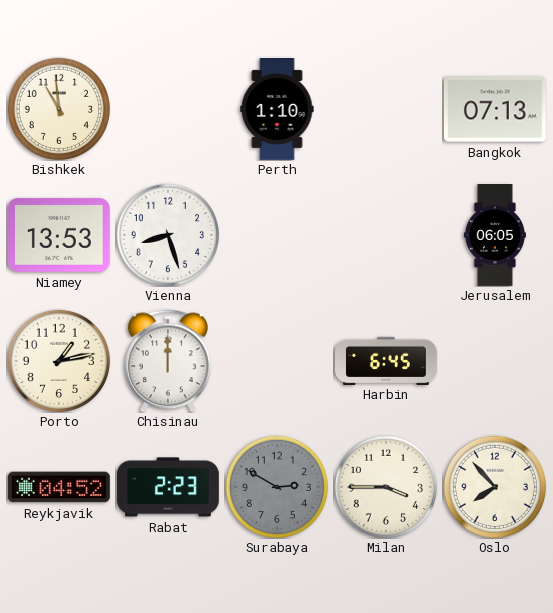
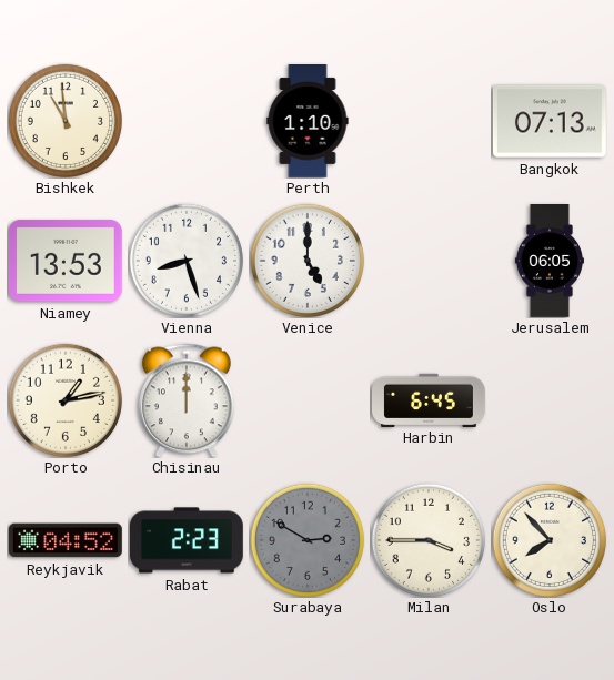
Venice: none -> 5:00 (308, 261)
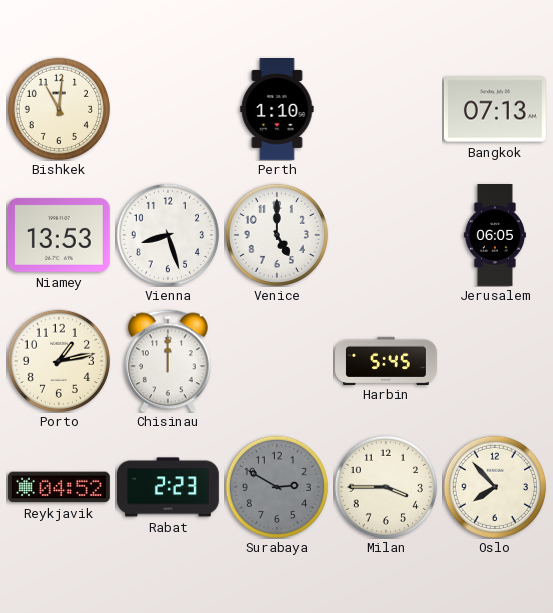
Bishkek: 10:59 -> 11:01 (59, 109)
Harbin: 6:45 -> 5:45 (387, 360)
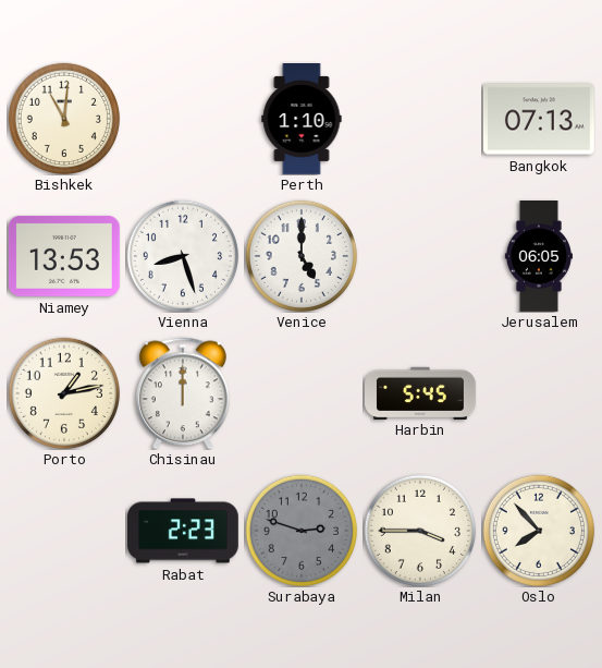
Reykjavik: 04:52 -> none (59, 487)
Surabaya: 2:50 -> 2:48 (302, 531)
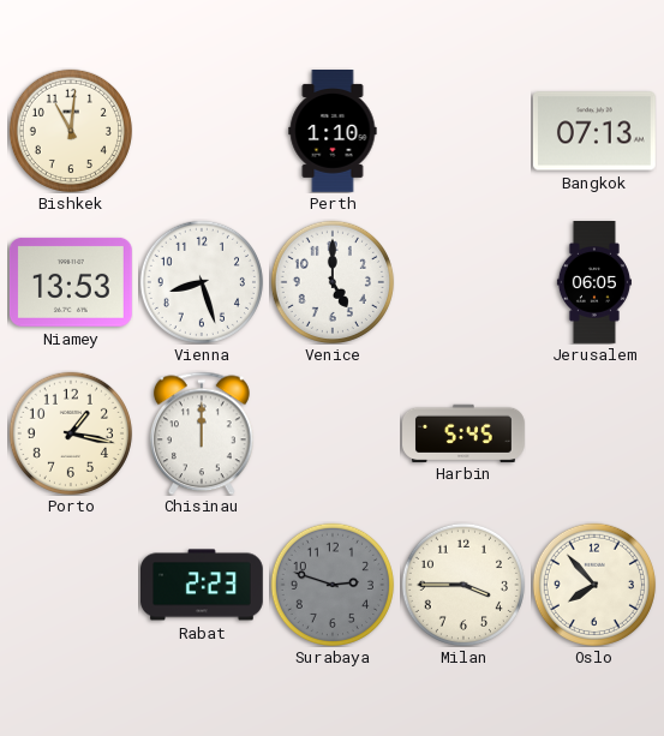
Porto: 1:13 -> 1:17 (71, 433)
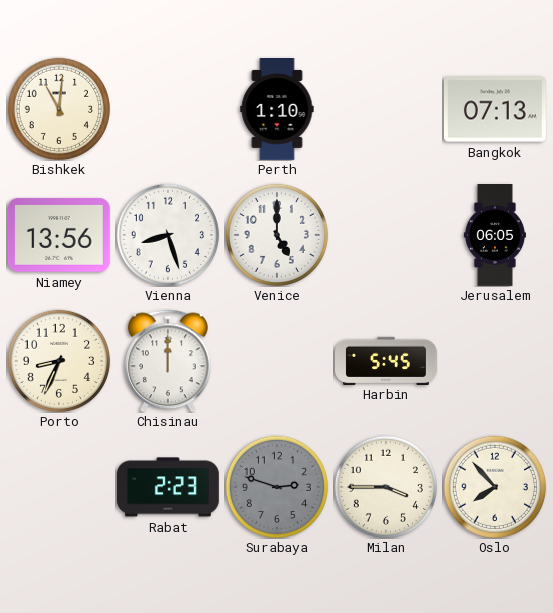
Niamey: 13:53 -> 13:56 (59, 235)
Porto: 1:17 -> 8:34 (59, 361)
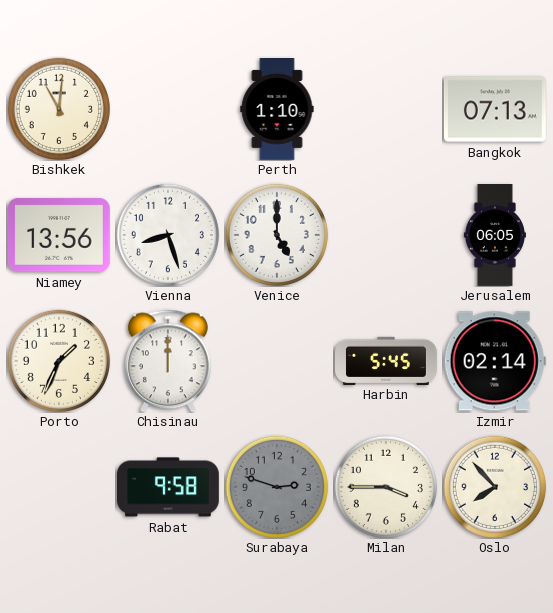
Porto: 8:34 -> 1:34 (59, 361)
Izmir: none -> 02:14 (495, 361)
Rabat: 2:23 -> 9:58 (169, 487)
